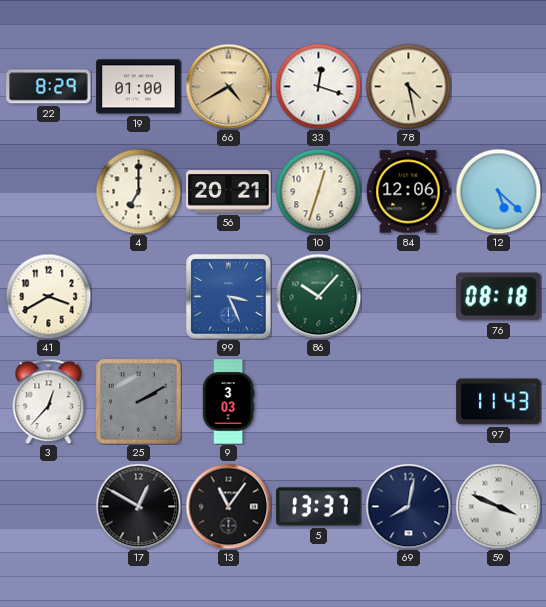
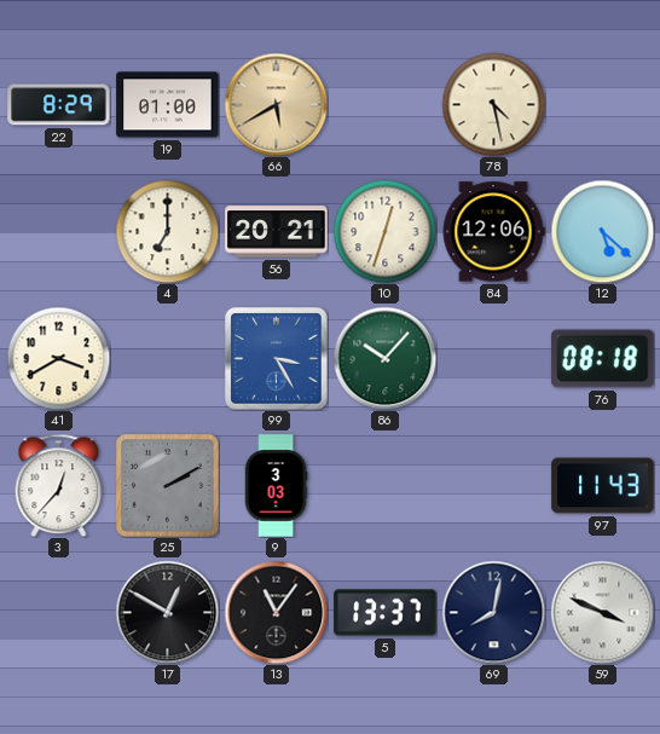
66: 4:40 -> 5:40 (276, 104)
33: 12:18 -> none (318, 86)
99: 3:26 -> 3:25 (277, 359)
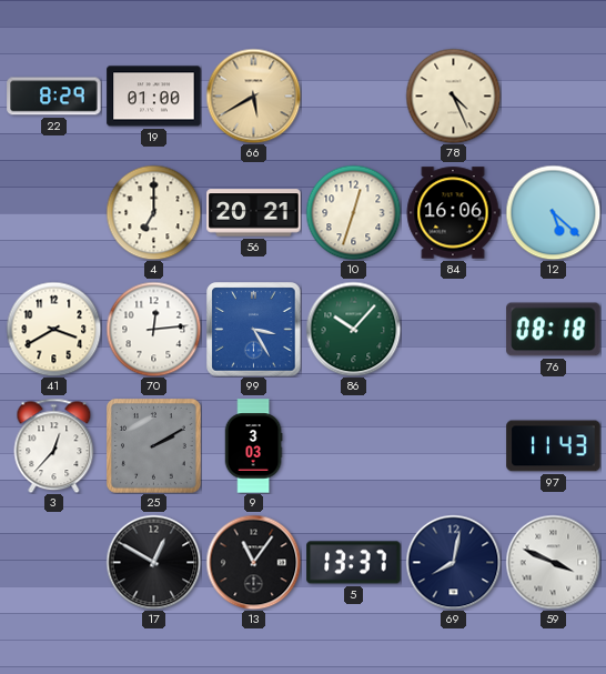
78: 4:28 -> 4:26 (453, 95)
84: 12:06 -> 16:06 (453, 213)
70: none -> 12:14 (153, 329)
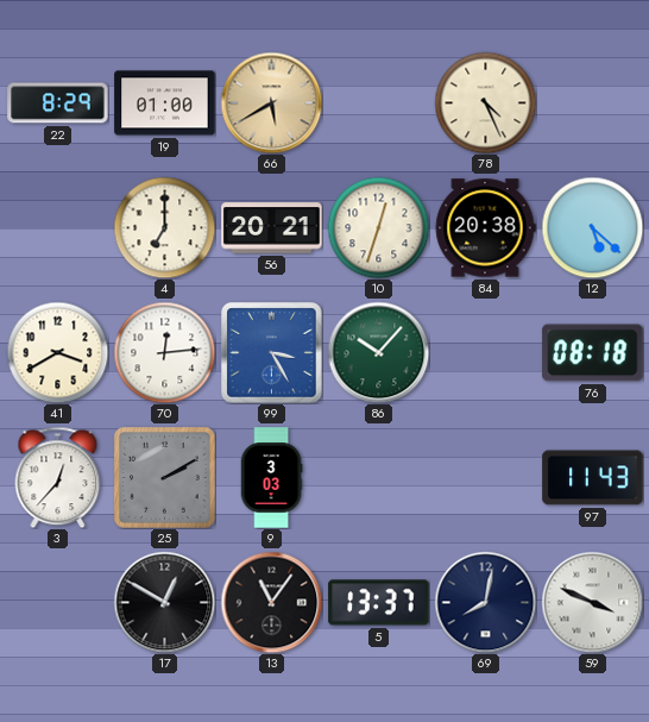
84: 16:06 -> 20:38 (485, 228)
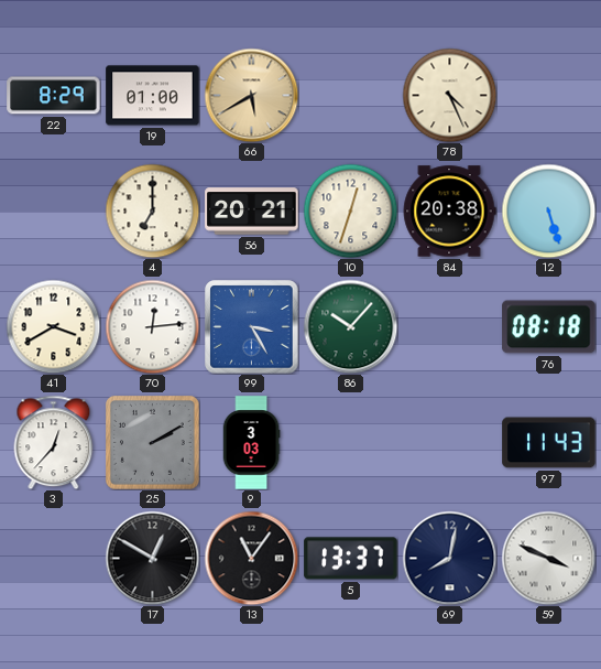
12: 5:22 -> 5:27 (548, 211)
